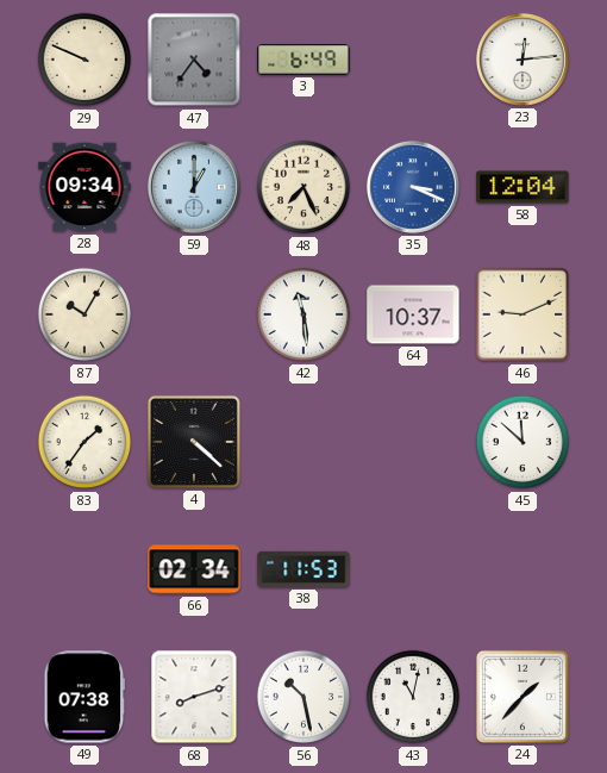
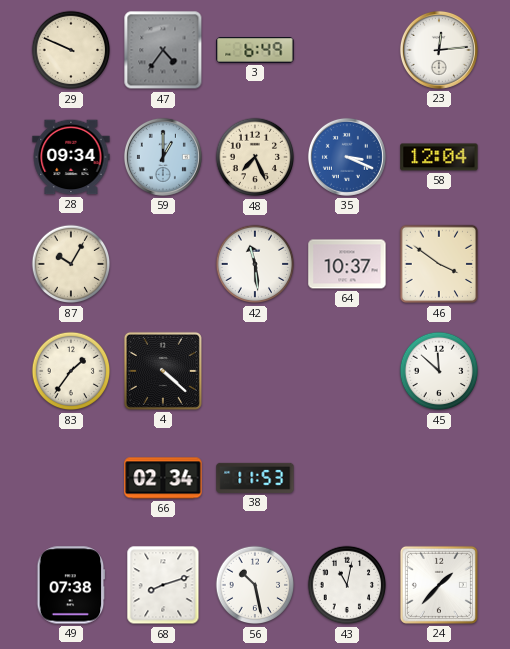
46: 9:11 -> 3:51 (439, 264)
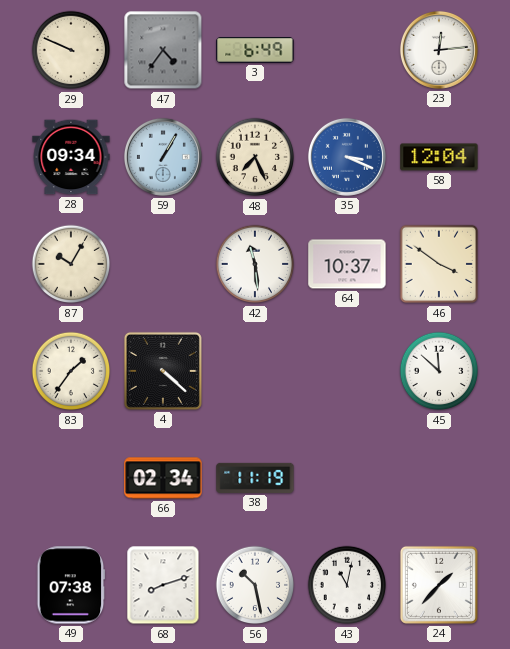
59: 1:00 -> 1:05 (163, 157)
38: 11:53 -> 11:19 (255, 478)
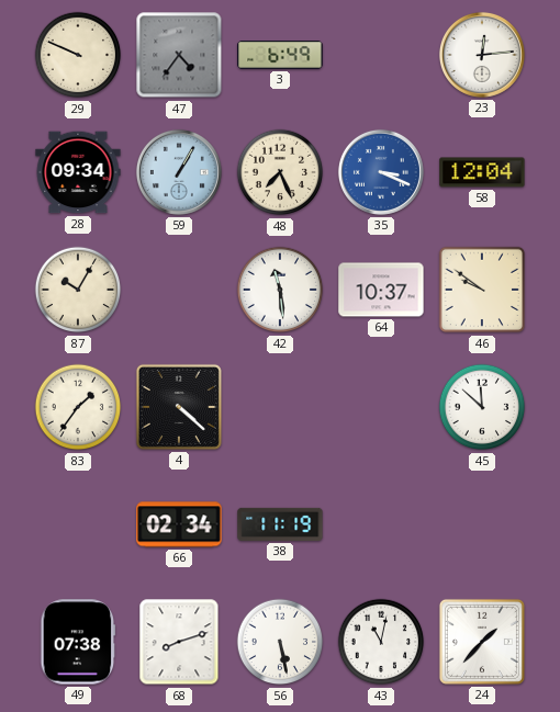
46: 3:51 -> 9:51 (482, 290)
56: 10:28 -> 5:28 (280, 642)
